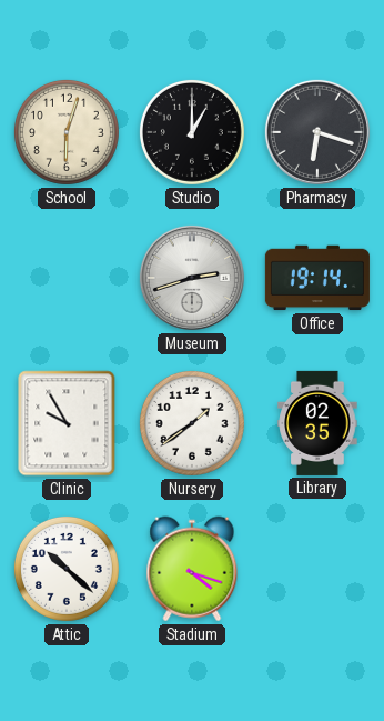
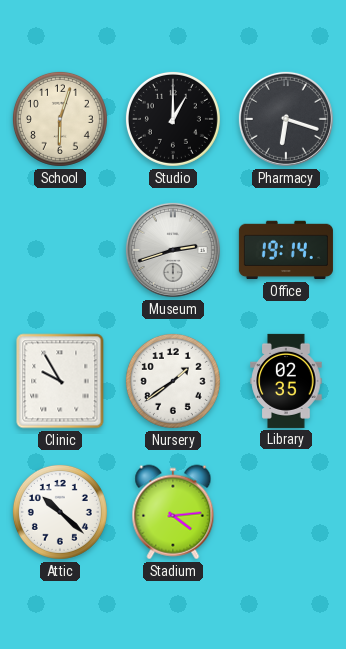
Stadium: 4:18 -> 4:14 (173, 512)
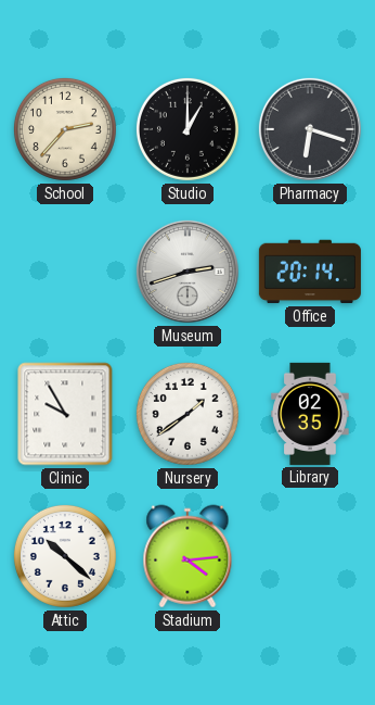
School: 6:03 -> 2:37 (65, 129)
Office: 19:14 -> 20:14 (310, 272)
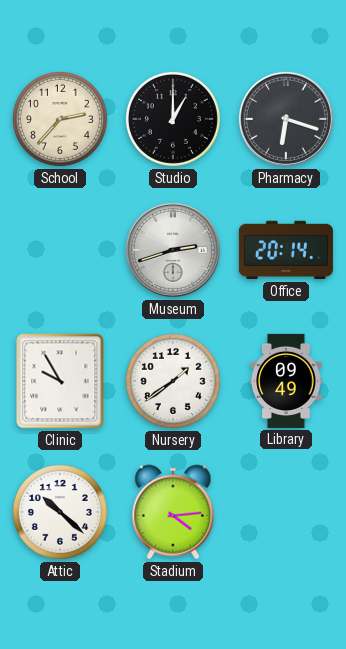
Library: 02:35 -> 09:49 (286, 381)
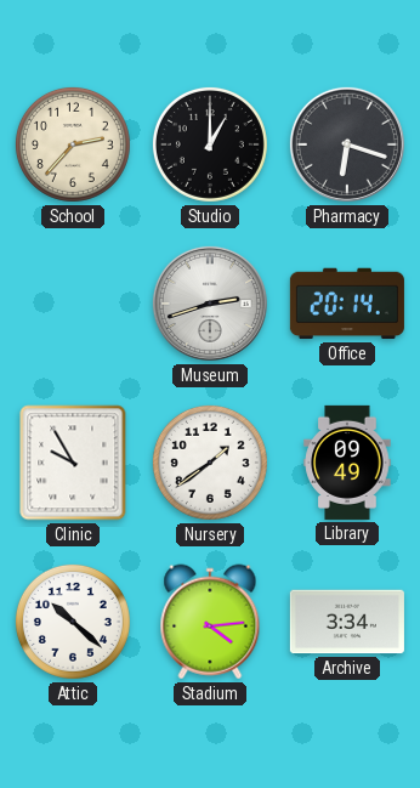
Archive: none -> 3:34 (347, 622)
